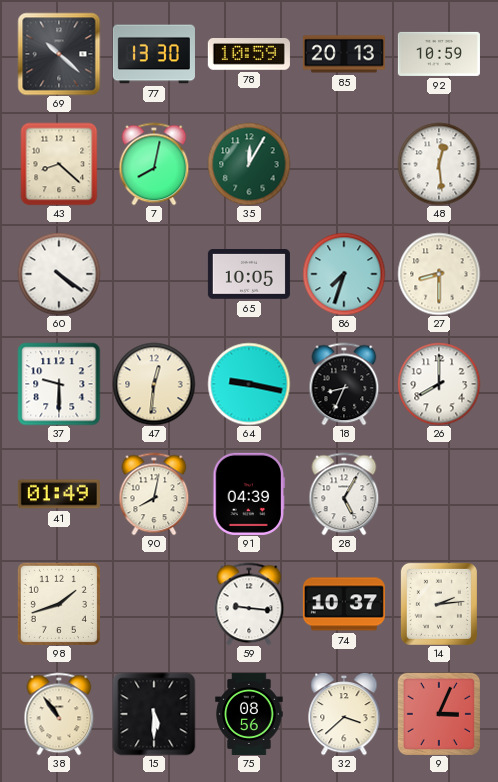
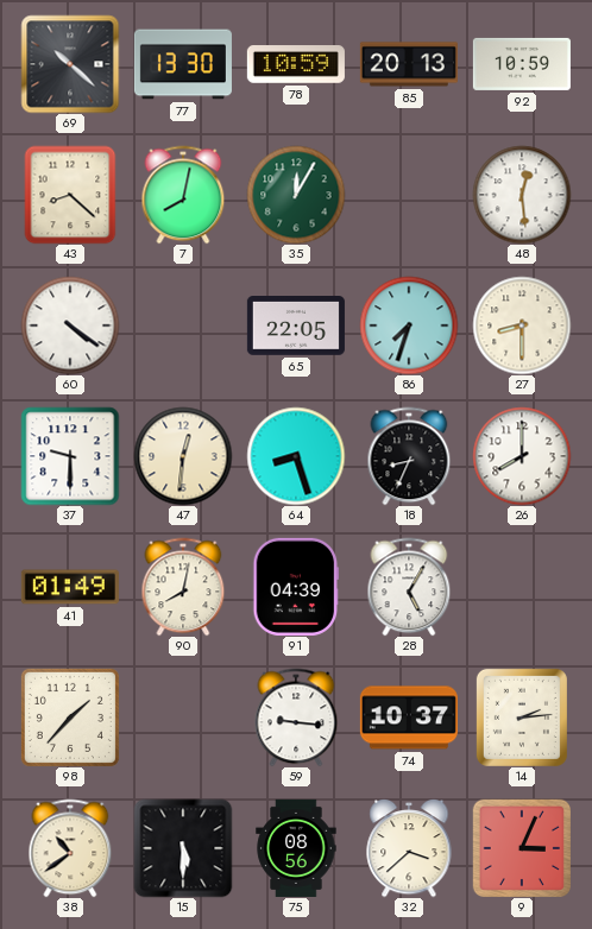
65: 10:05 -> 22:05 (296, 327)
64: 9:17 -> 8:27 (296, 456)
98: 1:42 -> 1:37 (70, 718)
38: 10:54 -> 10:39 (70, 848)
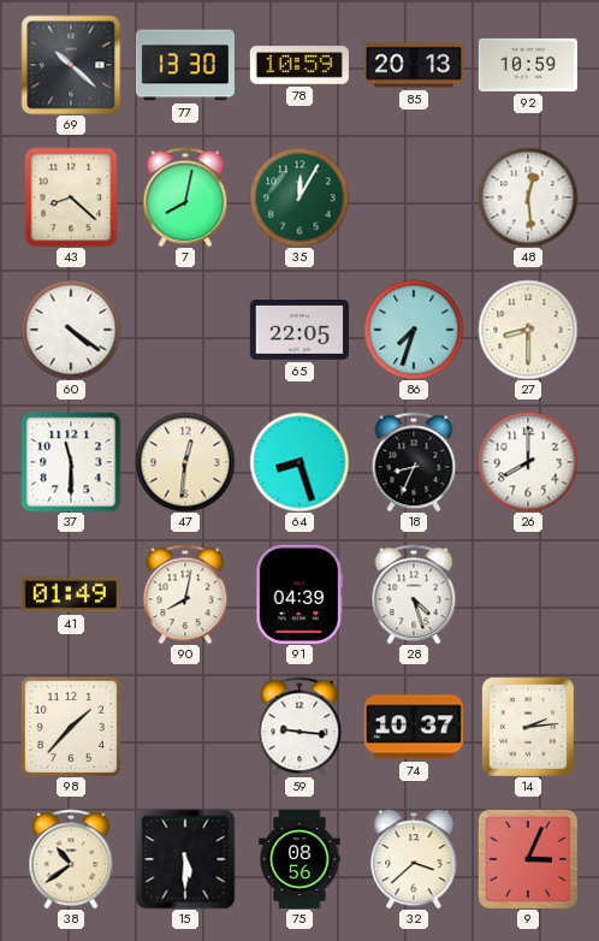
37: 9:30 -> 11:30 (71, 462)
28: 5:05 -> 4:27 (414, 594)
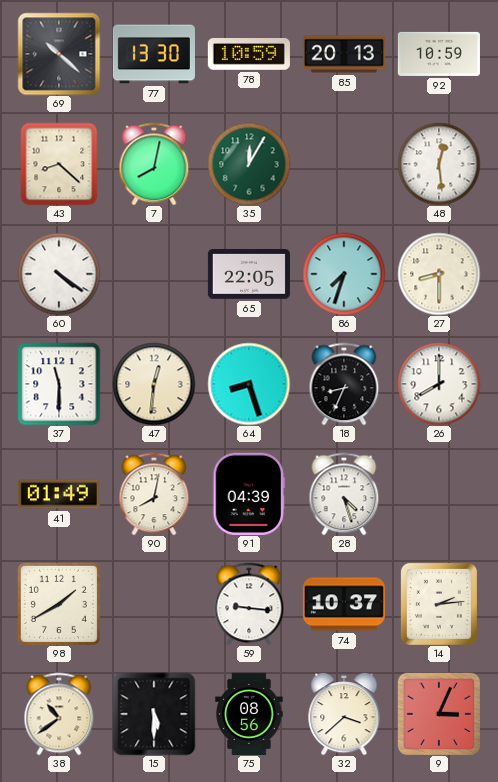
98: 1:37 -> 1:40 (59, 604)
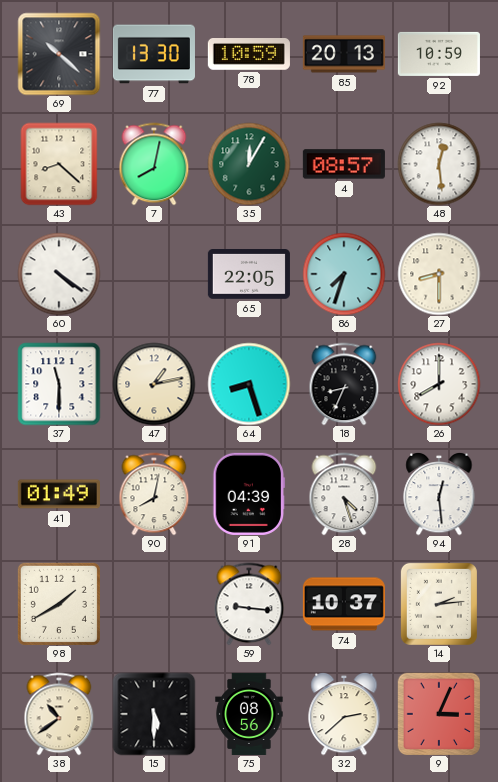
4: none -> 08:57 (344, 164)
47: 12:31 -> 1:13 (154, 384)
94: none -> 12:29 (439, 494)
32: 3:38 -> 2:38 (344, 714)
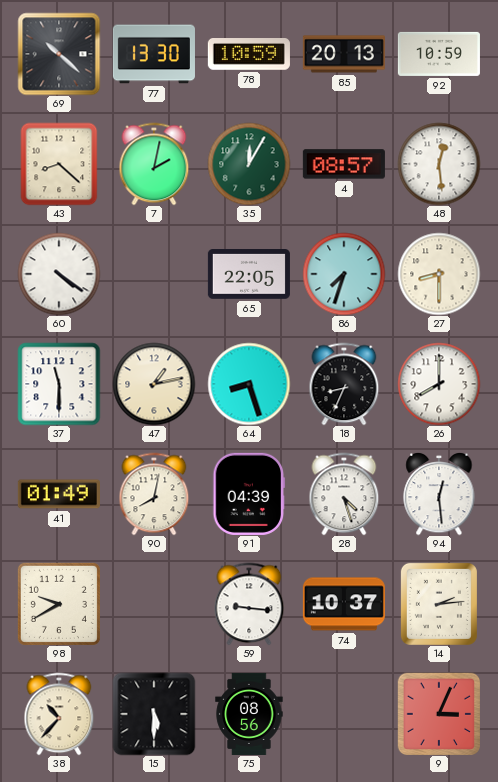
7: 8:02 -> 2:02 (154, 164)
98: 1:40 -> 9:40 (59, 604)
38: 10:39 -> 10:37 (59, 714)
32: 2:38 -> none (344, 714)
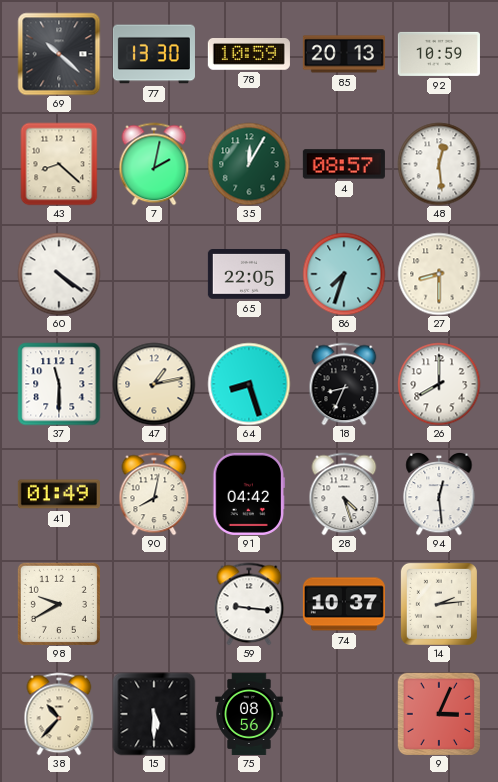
91: 04:39 -> 04:42 (249, 494)
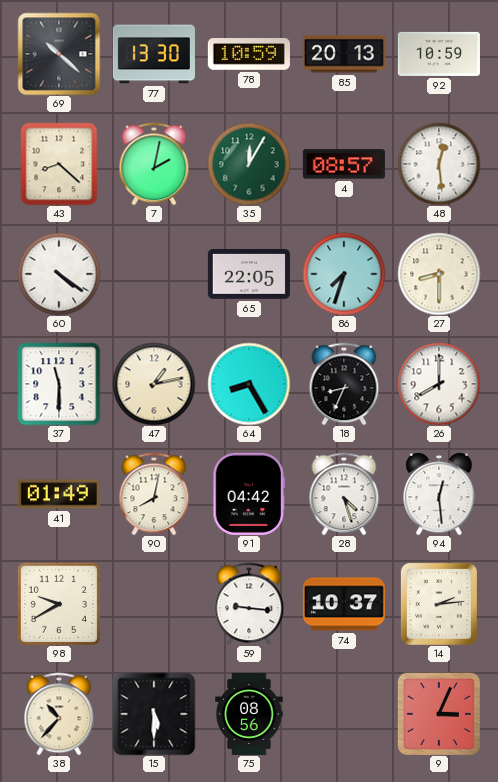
64: 8:27 -> 8:25 (249, 384)
